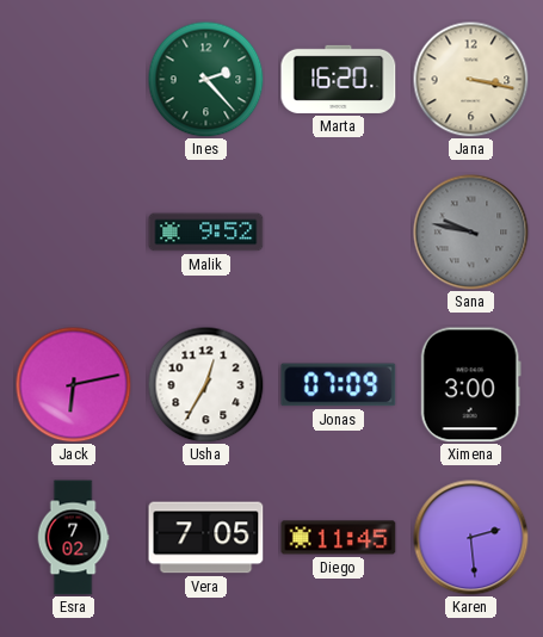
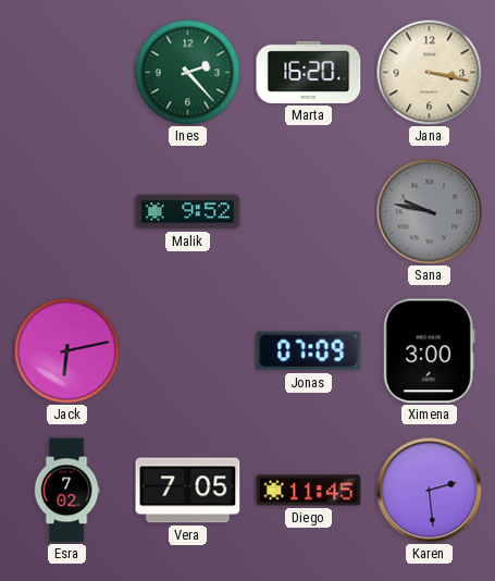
Usha: 12:35 -> none (205, 384)
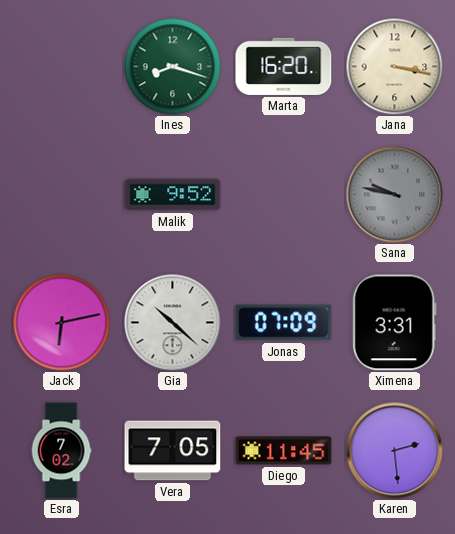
Ines: 2:23 -> 8:18 (172, 66)
Gia: none -> 10:22 (173, 323)
Ximena: 3:00 -> 3:31 (394, 323)
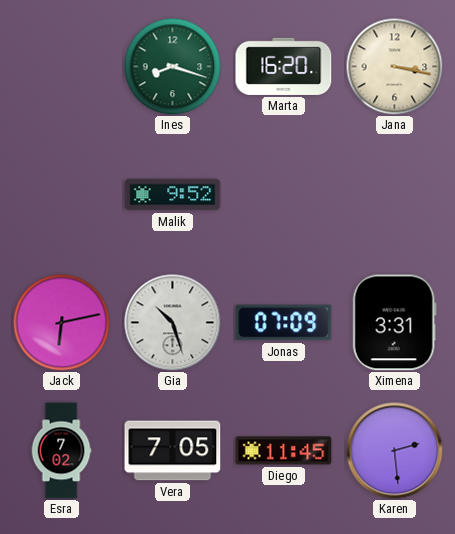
Sana: 9:47 -> none (395, 195)
Gia: 10:22 -> 10:27 (173, 323)
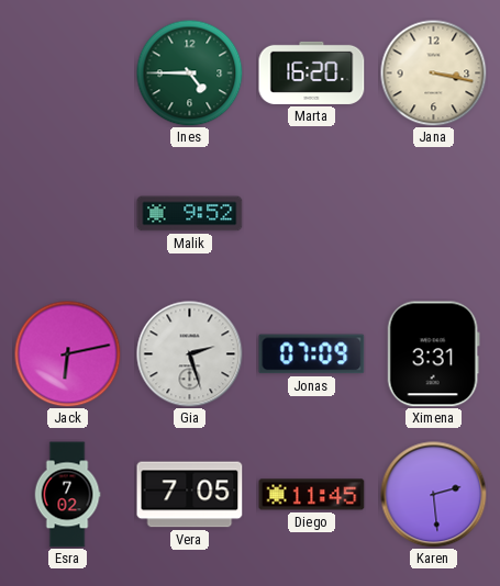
Ines: 8:18 -> 4:45 (189, 72)
Gia: 10:27 -> 2:27 (190, 354)
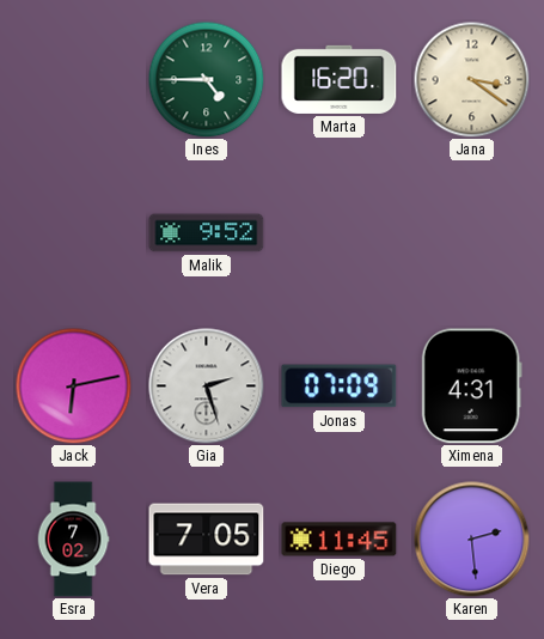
Jana: 3:17 -> 3:21 (471, 79)
Ximena: 3:31 -> 4:31 (471, 387)
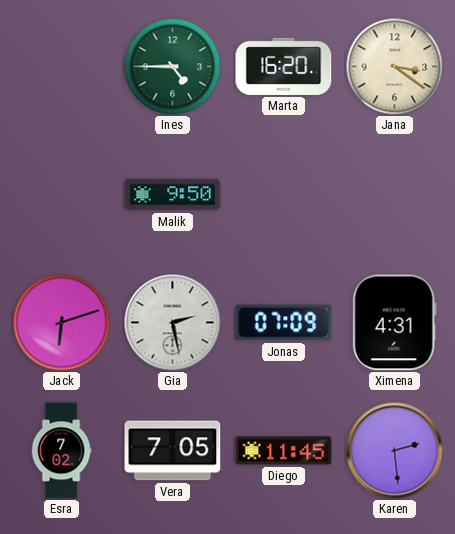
Malik: 9:52 -> 9:50 (173, 195)
Jack: 6:13 -> 6:12 (61, 322)
Gia: 2:27 -> 2:28 (173, 323)
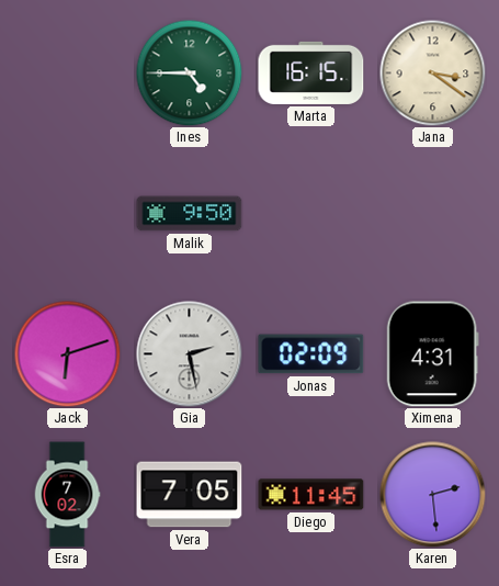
Marta: 16:20 -> 16:15 (311, 72)
Jonas: 07:09 -> 02:09 (311, 354)
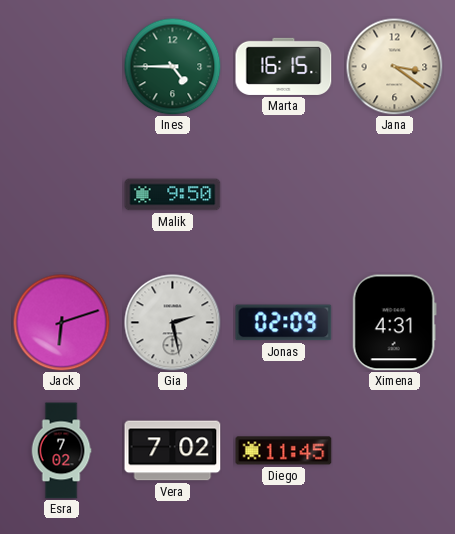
Vera: 7:05 -> 7:02 (173, 451)
Karen: 2:29 -> none (433, 495)
